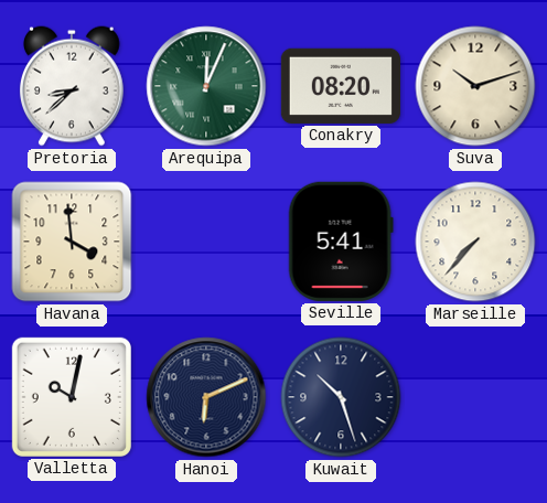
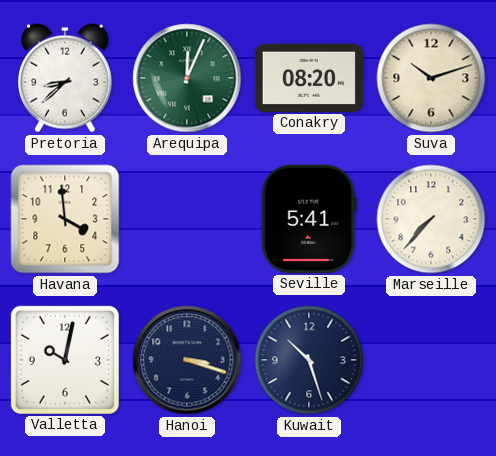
Hanoi: 6:11 -> 3:18 (187, 360)
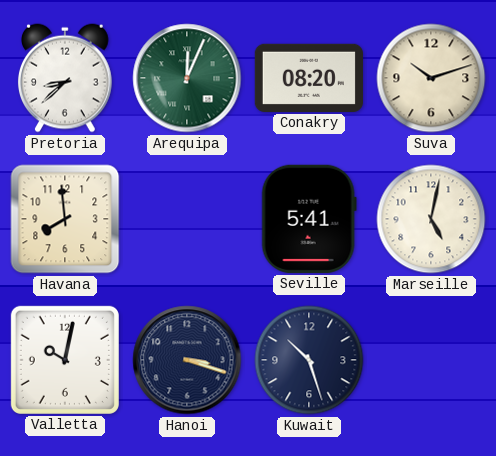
Havana: 3:59 -> 7:59 (65, 219)
Marseille: 7:37 -> 5:02 (431, 219)
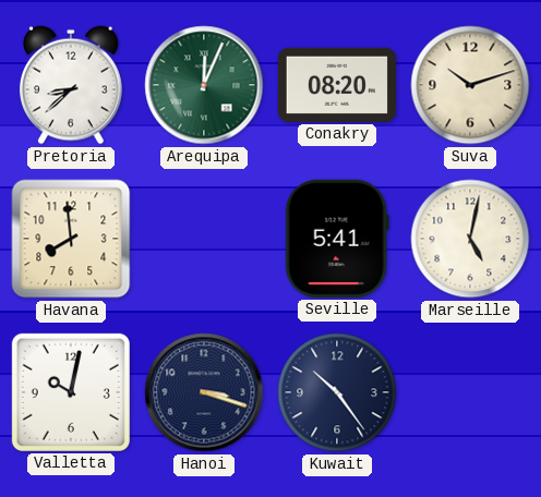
Kuwait: 10:27 -> 10:24 (337, 392)
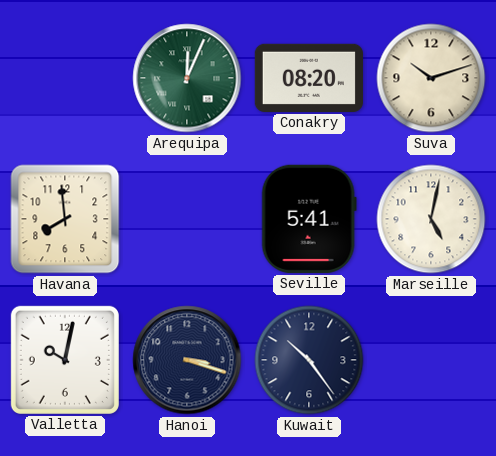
Pretoria: 8:38 -> none (71, 85)
